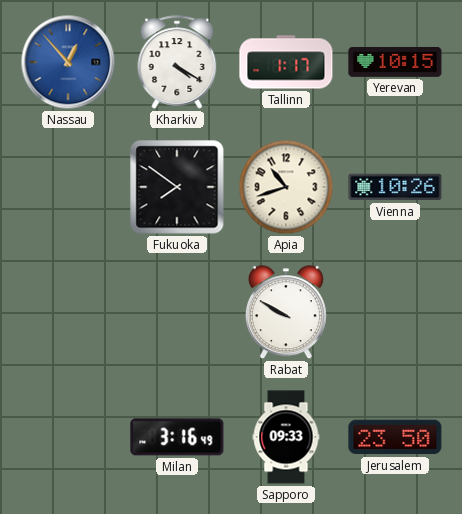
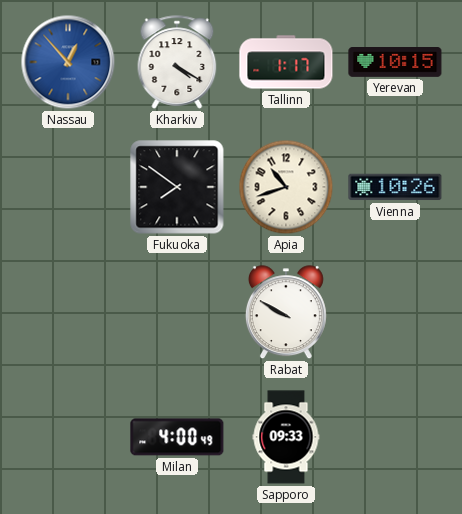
Milan: 3:16 -> 4:00 (177, 437)
Jerusalem: 23:50 -> none (395, 437)
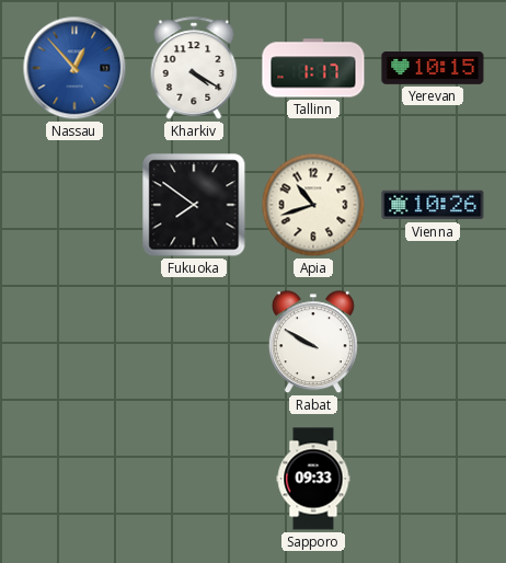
Milan: 4:00 -> none (177, 437)
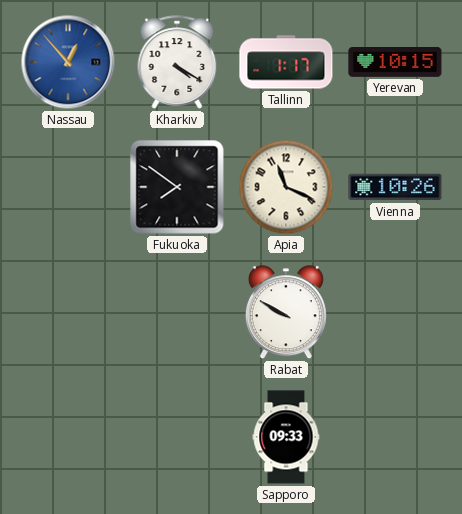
Apia: 10:42 -> 11:19 (286, 187)
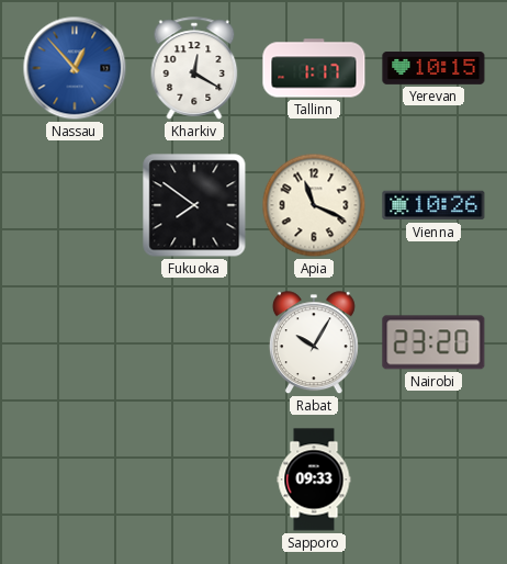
Kharkiv: 4:20 -> 12:20 (194, 68)
Rabat: 9:50 -> 10:05 (314, 343)
Nairobi: none -> 23:20 (433, 342)
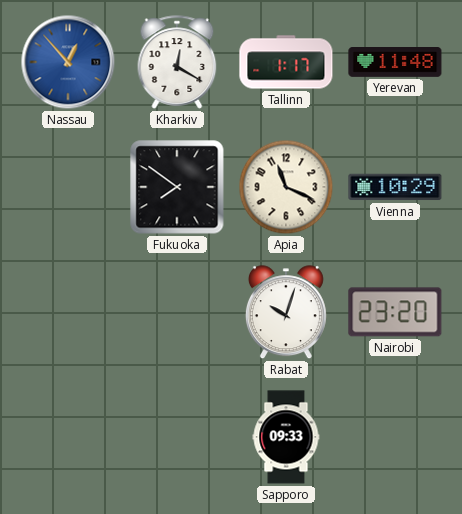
Yerevan: 10:15 -> 11:48 (395, 63)
Vienna: 10:26 -> 10:29 (395, 187)
Rabat: 10:05 -> 10:03 (286, 313)
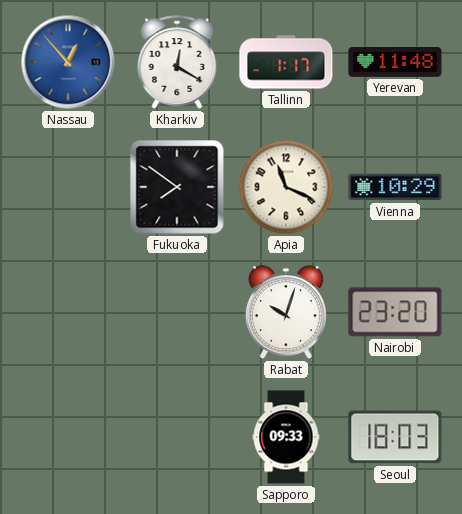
Seoul: none -> 18:03 (395, 437)
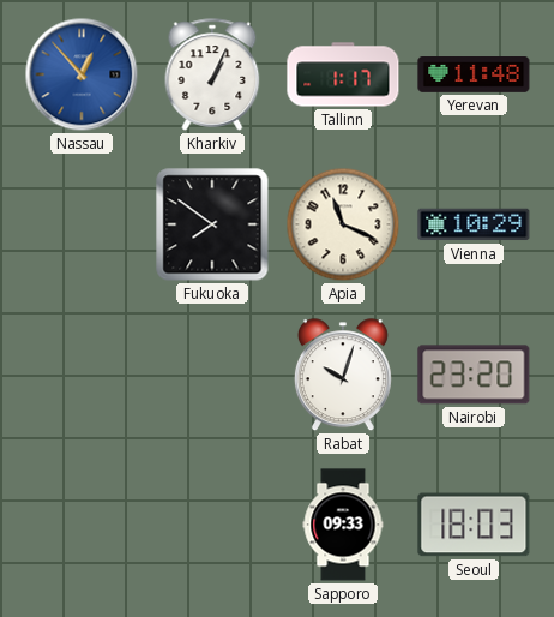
Kharkiv: 12:20 -> 1:04 (212, 74)
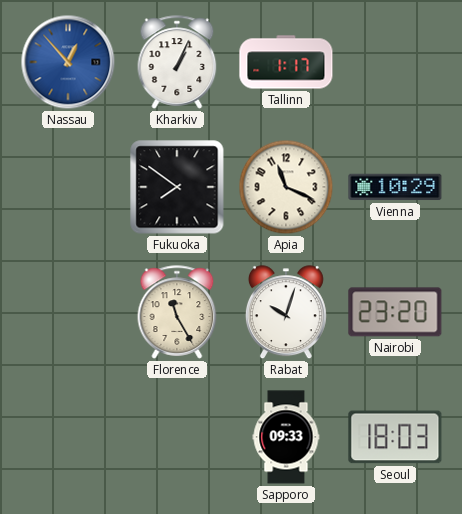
Yerevan: 11:48 -> none (474, 76)
Florence: none -> 11:25 (177, 312)
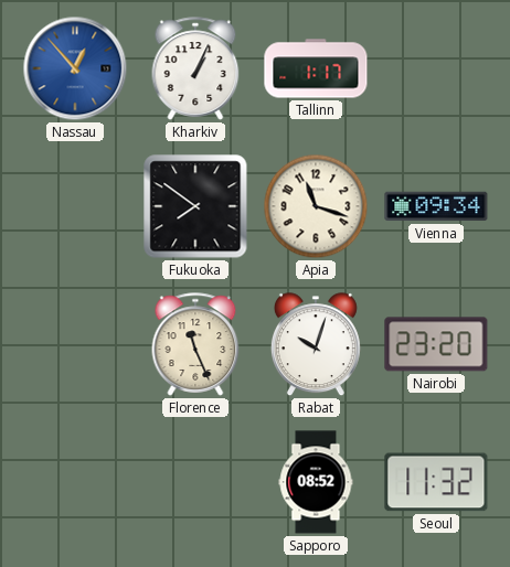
Apia: 11:19 -> 11:18 (316, 206)
Vienna: 10:29 -> 09:34 (436, 206)
Florence: 11:25 -> 11:26 (195, 344)
Sapporo: 09:33 -> 08:52 (316, 482)
Seoul: 18:03 -> 11:32 (436, 482)
